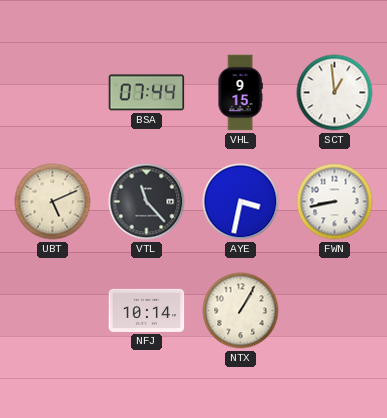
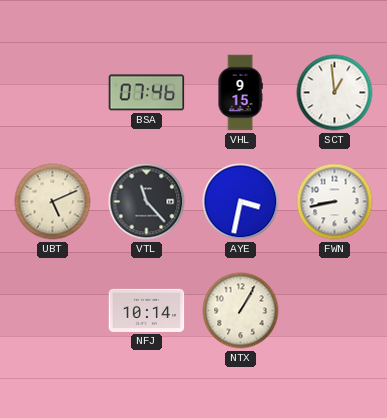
BSA: 07:44 -> 07:46 (147, 93)
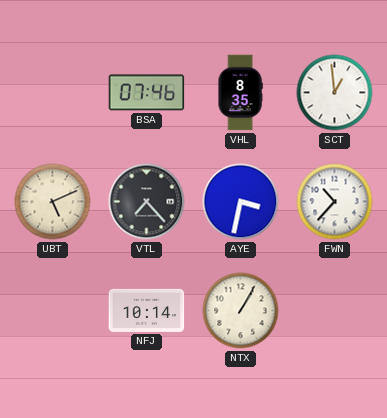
VHL: 9:15 -> 8:35 (240, 93)
VTL: 11:23 -> 7:23 (147, 202)
FWN: 8:43 -> 10:37 (335, 202)
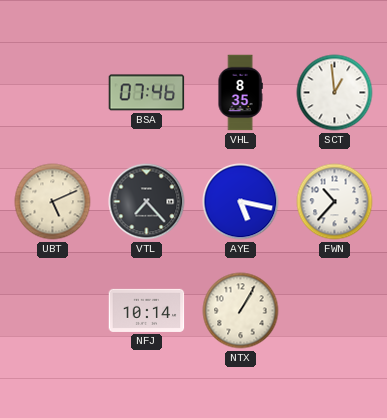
AYE: 3:32 -> 5:17 (241, 202)
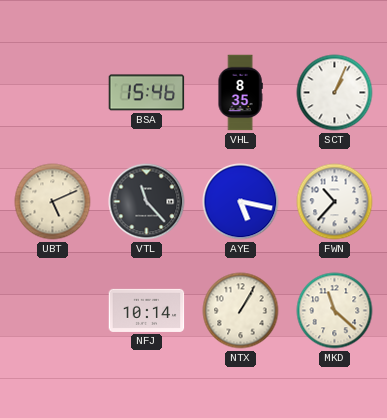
BSA: 07:46 -> 15:46 (147, 93)
SCT: 12:59 -> 1:04 (335, 93)
VTL: 7:23 -> 11:23 (147, 202)
MKD: none -> 11:22 (335, 311)
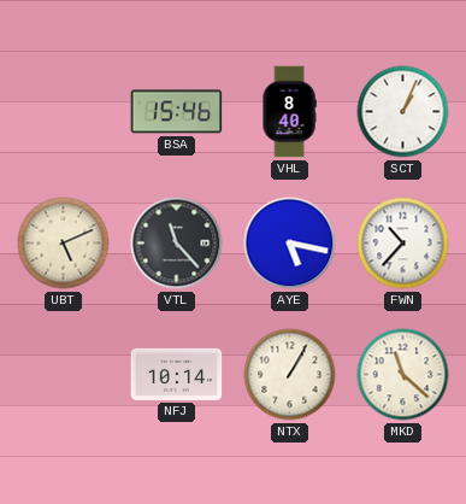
VHL: 8:35 -> 8:40 (289, 112)
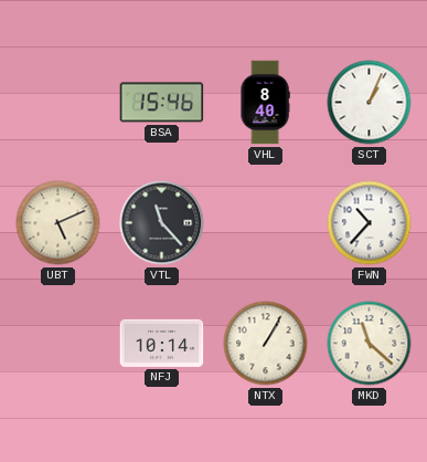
AYE: 5:17 -> none (290, 244)
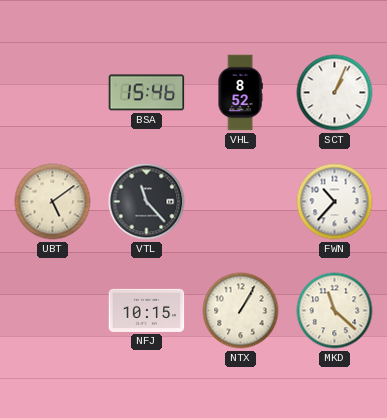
VHL: 8:40 -> 8:52 (240, 93)
UBT: 5:11 -> 5:09 (53, 202)
NFJ: 10:14 -> 10:15 (147, 310)
